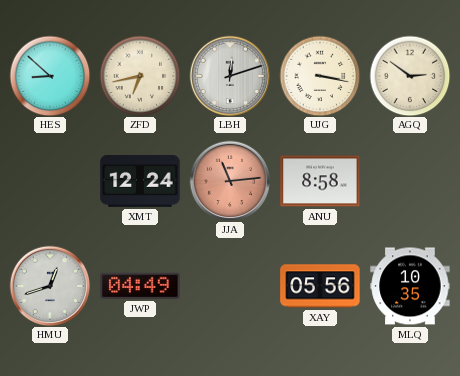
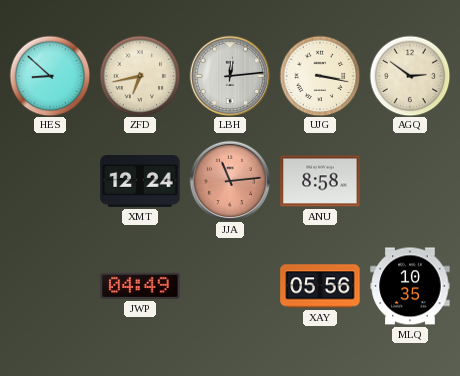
LBH: 12:12 -> 12:14 (230, 76)
HMU: 12:42 -> none (50, 286)
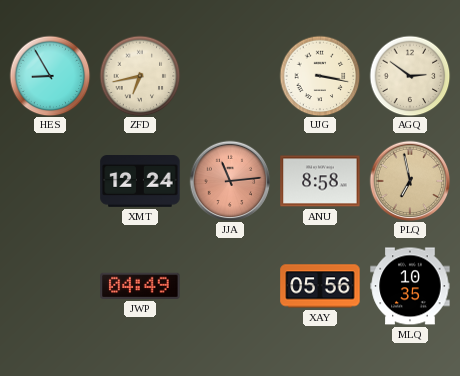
HES: 8:52 -> 8:55 (50, 76)
LBH: 12:14 -> none (230, 76)
PLQ: none -> 6:58 (410, 181)
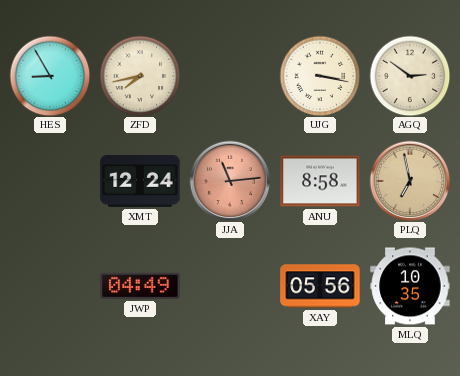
ZFD: 6:43 -> 7:43 (140, 76)
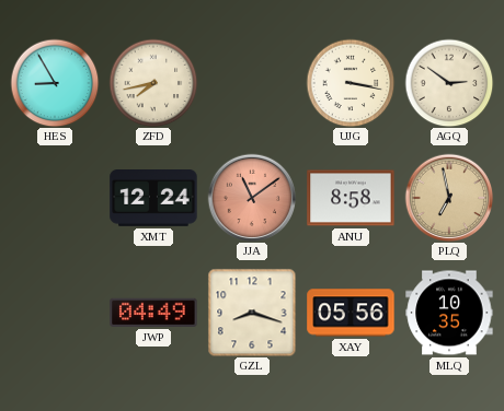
JJA: 11:14 -> 11:09 (252, 198)
GZL: none -> 8:18 (252, 313)
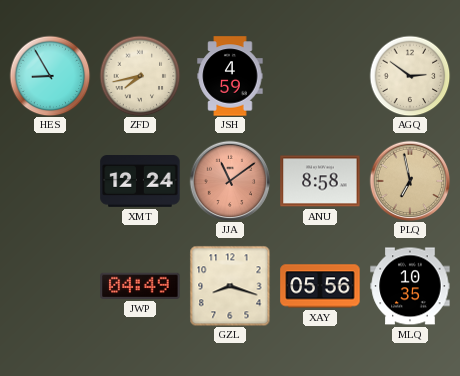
JSH: none -> 4:59 (230, 76)
UJG: 3:17 -> none (351, 83)
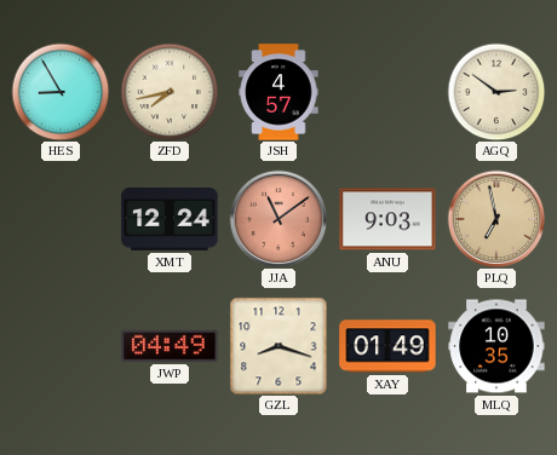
JSH: 4:59 -> 4:57 (278, 92)
ANU: 8:58 -> 9:03 (387, 219)
XAY: 05:56 -> 01:49 (387, 346)
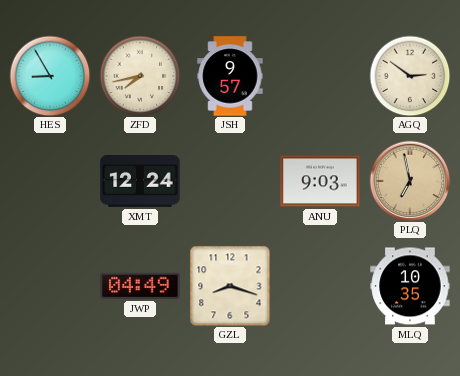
JSH: 4:57 -> 9:57 (230, 76)
JJA: 11:09 -> none (278, 219)
XAY: 01:49 -> none (387, 346)
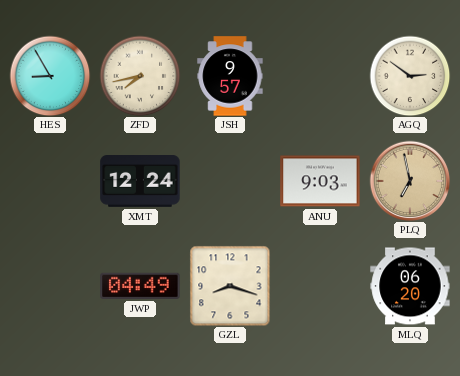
MLQ: 10:35 -> 06:20 (410, 286)
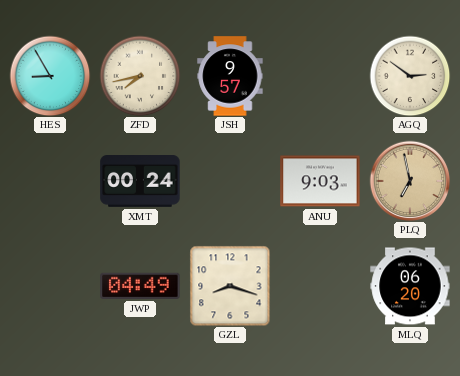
XMT: 12:24 -> 00:24 (140, 182)
